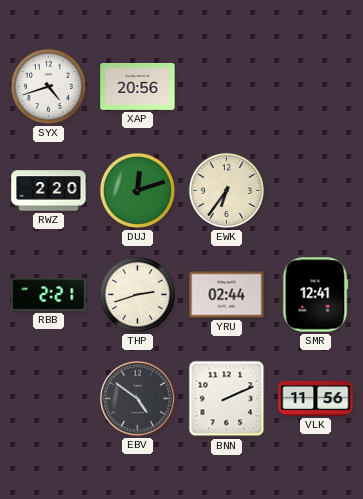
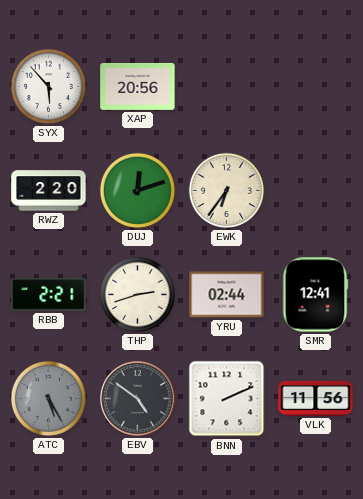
SYX: 4:42 -> 5:53 (48, 86)
ATC: none -> 5:25 (48, 398)
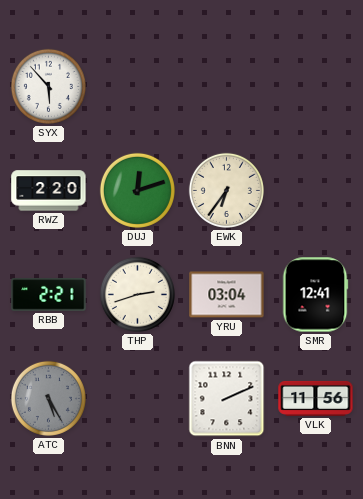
XAP: 20:56 -> none (138, 86)
YRU: 02:44 -> 03:04 (227, 295)
EBV: 4:51 -> none (138, 399)
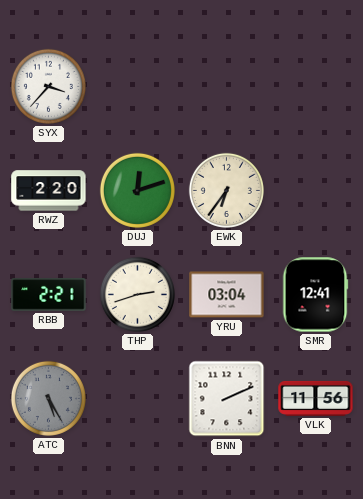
SYX: 5:53 -> 3:37 (48, 86)
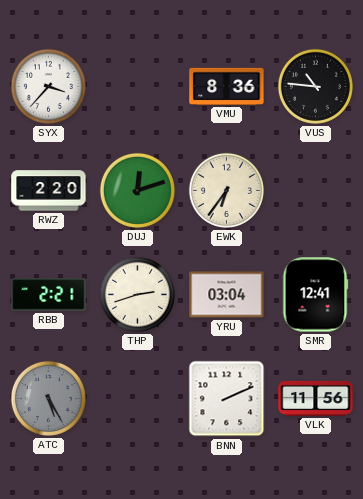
VMU: none -> 8:36 (227, 86)
VUS: none -> 10:46 (315, 86)
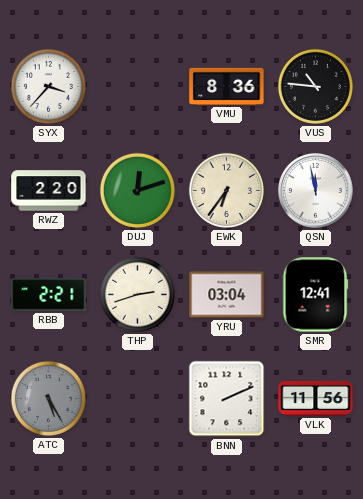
QSN: none -> 11:58 (316, 191)
